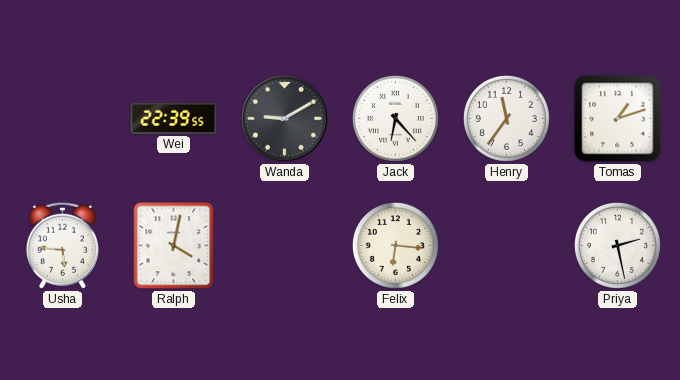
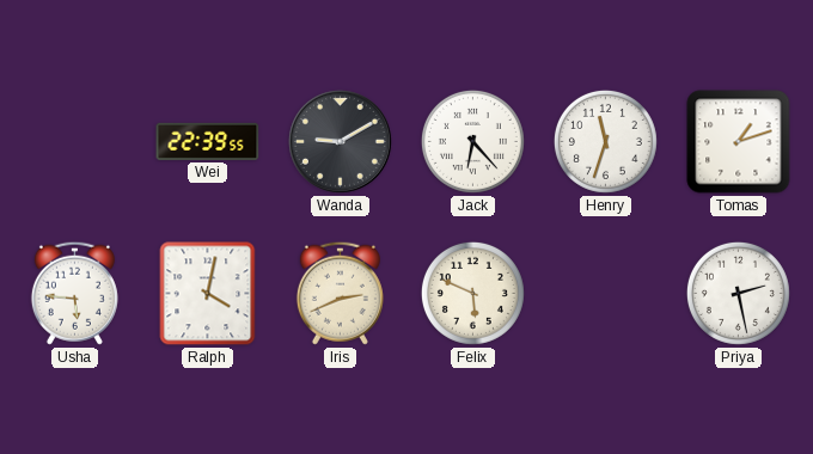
Henry: 11:36 -> 11:33 (605, 141)
Iris: none -> 2:41 (340, 293)
Felix: 6:16 -> 5:49 (472, 293)
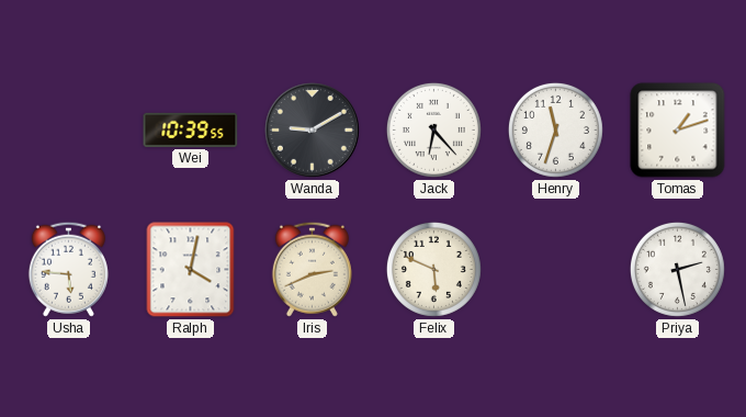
Wei: 22:39 -> 10:39 (191, 129)
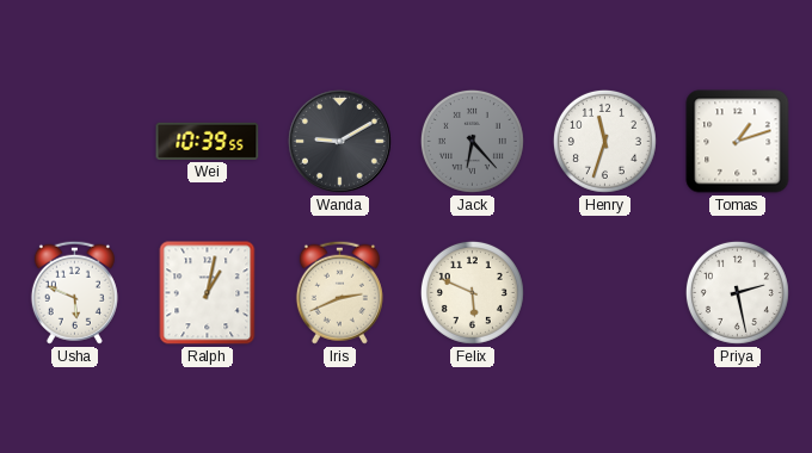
Jack dial: white -> grey (472, 141)
Usha: 5:46 -> 5:49 (74, 292)
Ralph: 4:02 -> 1:02 (208, 293)
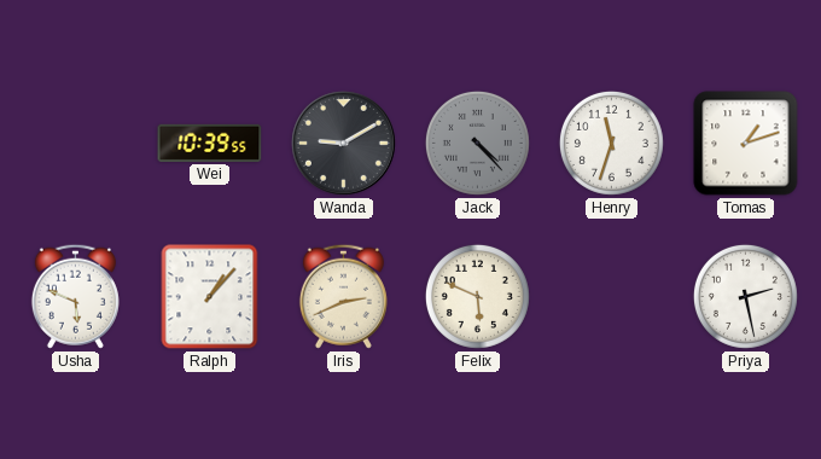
Jack: 6:23 -> 4:23 (477, 143)
Ralph: 1:02 -> 1:07 (210, 297)
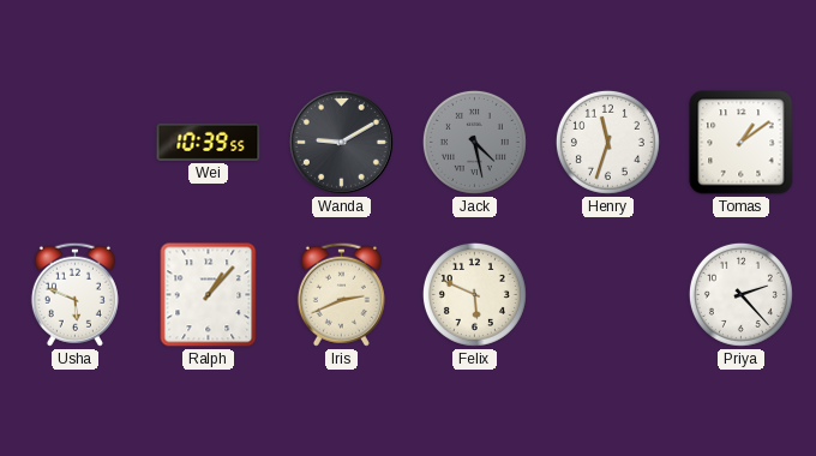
Jack: 4:23 -> 4:28 (474, 142)
Tomas: 1:12 -> 1:09 (742, 143)
Priya: 2:28 -> 2:23 (740, 294)
